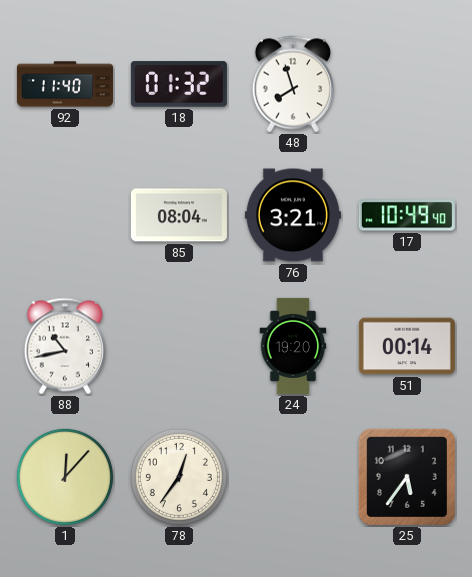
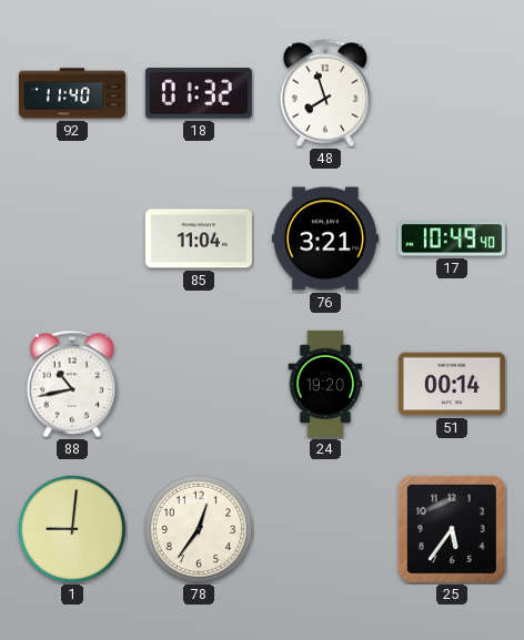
85: 08:04 -> 11:04 (199, 238)
1: 12:07 -> 9:01 (72, 529)
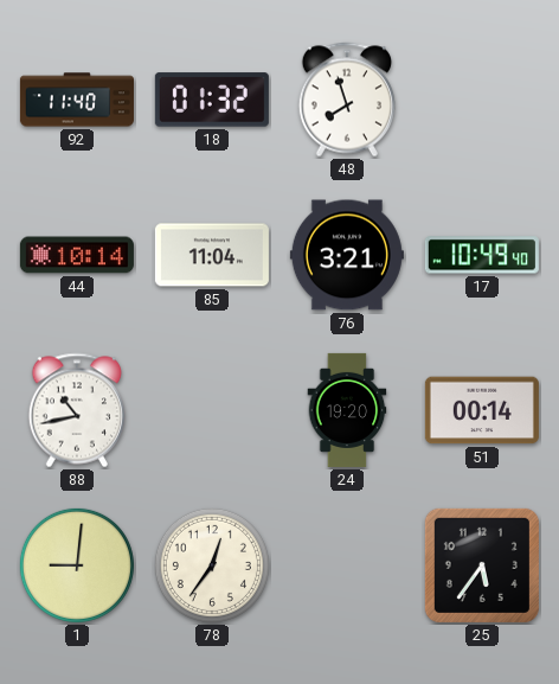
44: none -> 10:14 (77, 255)
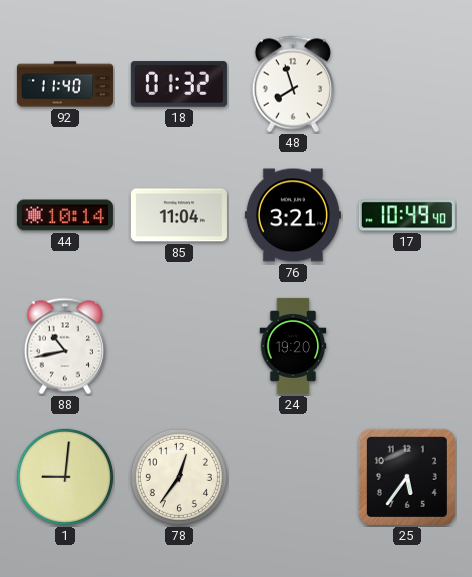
51: 00:14 -> none (482, 410)
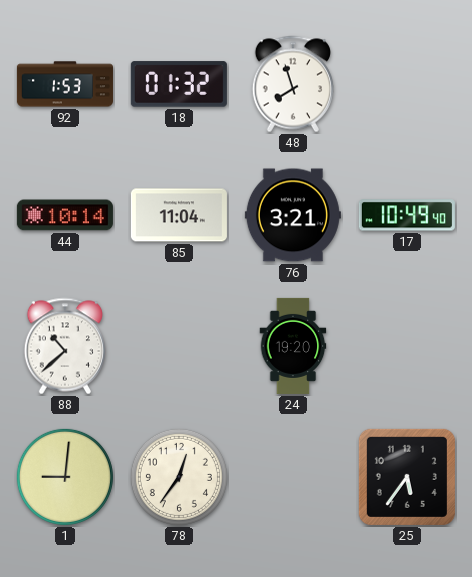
92: 11:40 -> 1:53 (65, 84)
88: 10:43 -> 10:38 (64, 346)
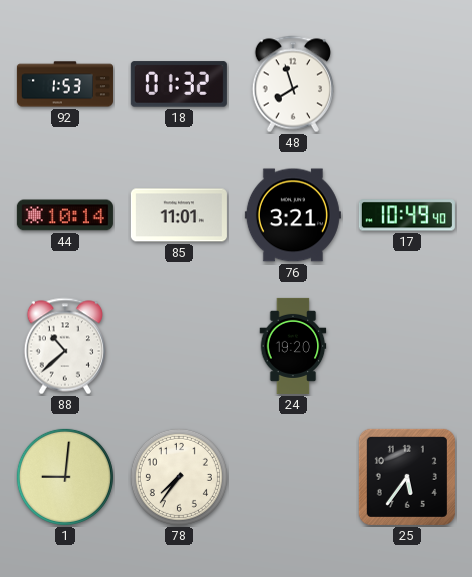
85: 11:04 -> 11:01 (179, 215)
78: 12:36 -> 7:36 (179, 477)
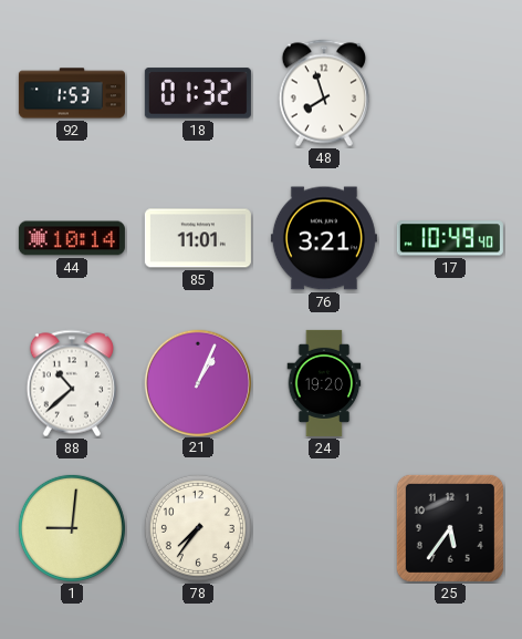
21: none -> 1:04 (197, 382)
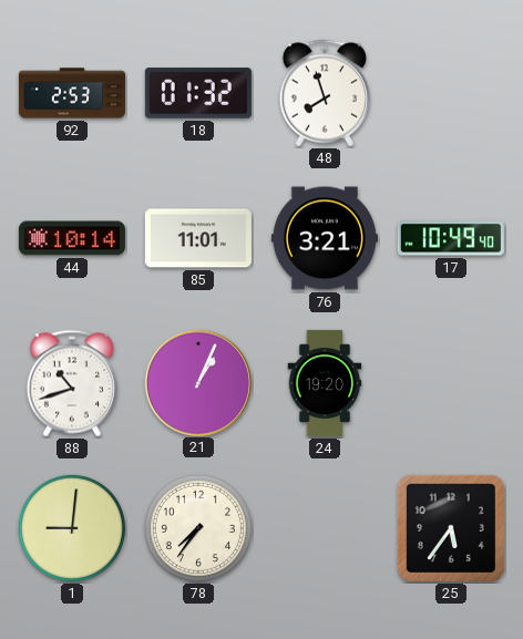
92: 1:53 -> 2:53 (72, 93)
88: 10:38 -> 10:42 (71, 383)
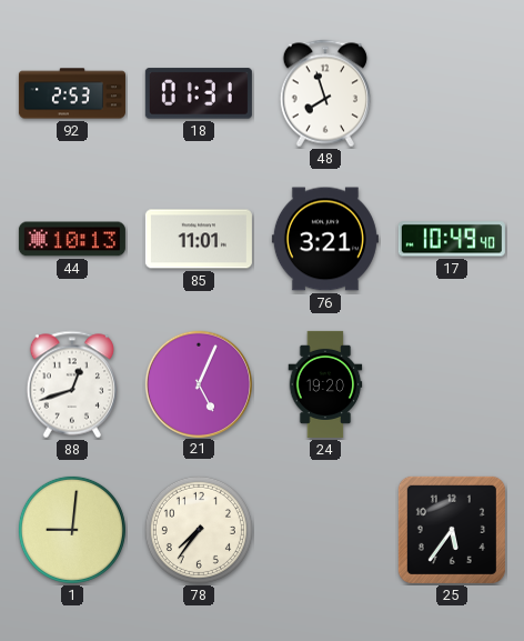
18: 01:32 -> 01:31 (199, 93)
44: 10:14 -> 10:13 (72, 239)
88: 10:42 -> 12:42 (71, 384)
21: 1:04 -> 5:04 (198, 383)
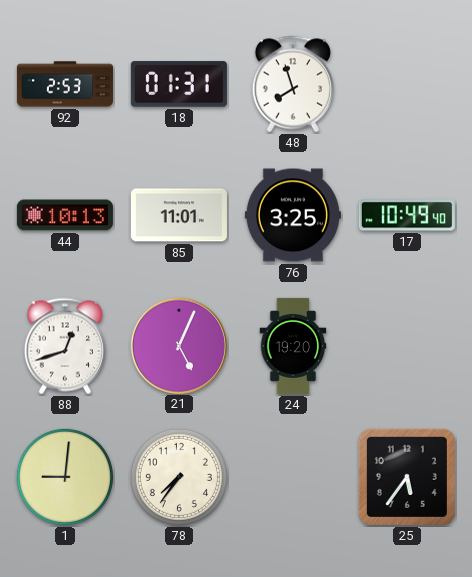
76: 3:21 -> 3:25 (293, 215)
